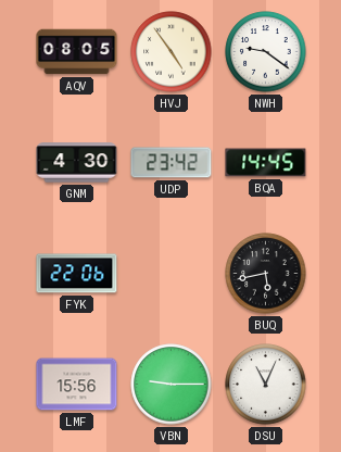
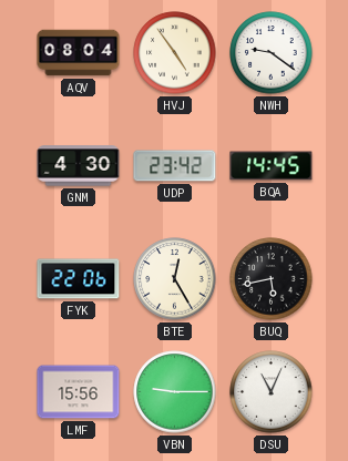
AQV: 08:05 -> 08:04 (79, 53)
BTE: none -> 12:25 (175, 279)
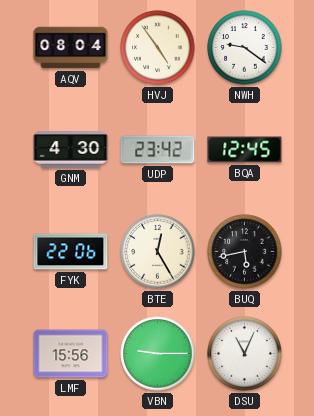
BQA: 14:45 -> 12:45 (245, 150)
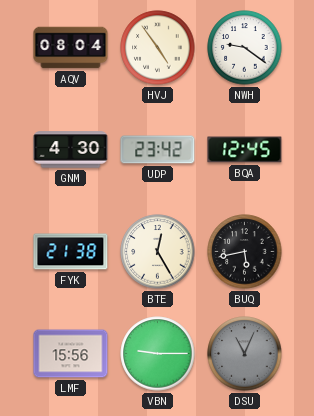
FYK: 22:06 -> 21:38 (71, 252)
DSU dial: white -> grey (245, 354)
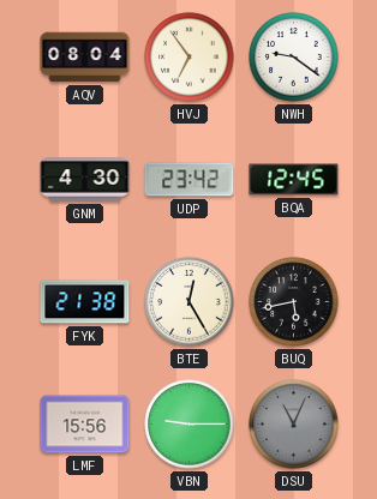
HVJ: 4:54 -> 6:54 (190, 58)
